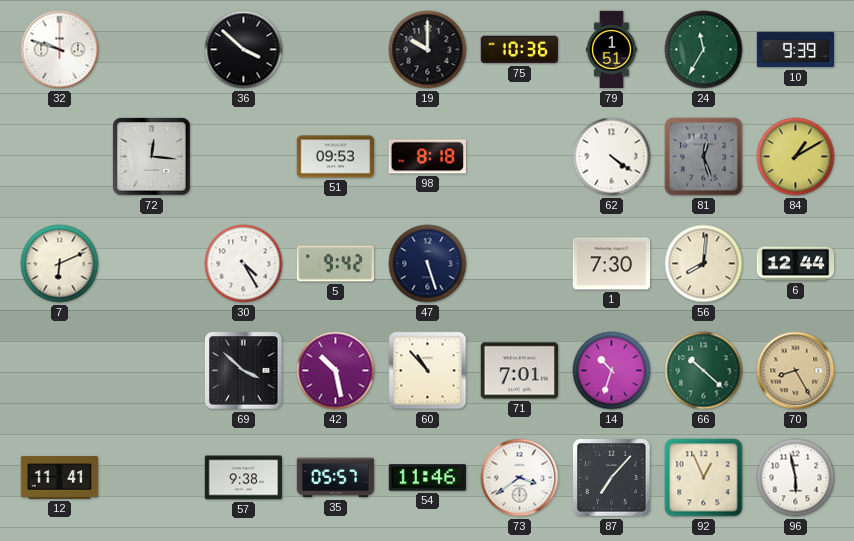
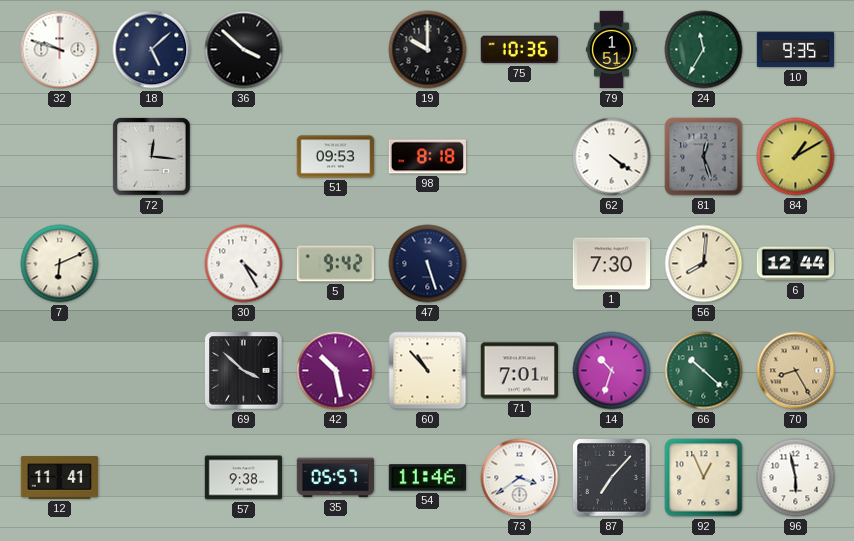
18: none -> 5:08 (152, 50)
10: 9:39 -> 9:35 (796, 50)
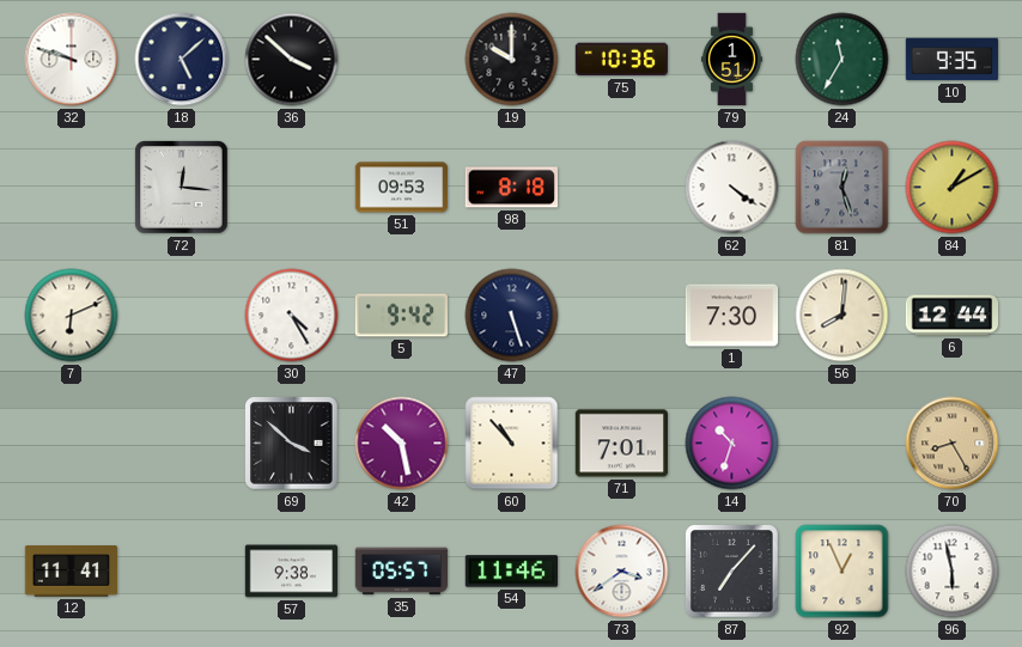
66: 10:22 -> none (704, 371)
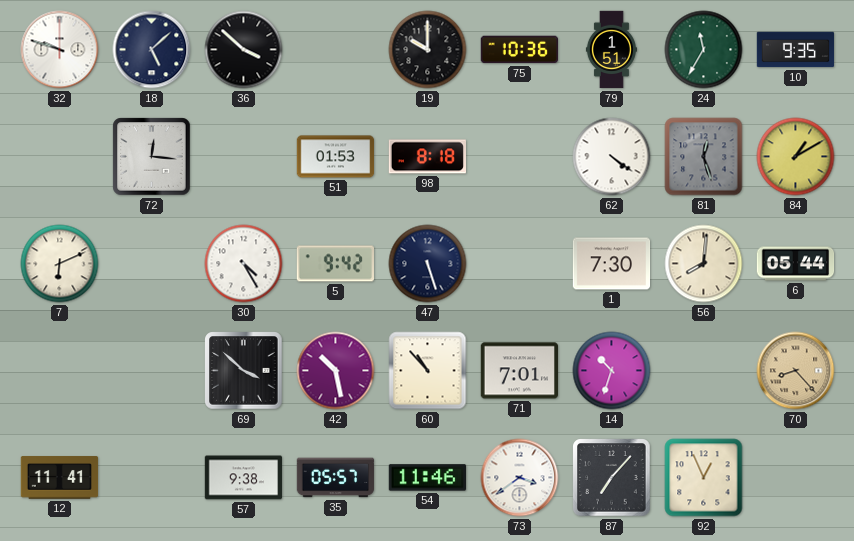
51: 09:53 -> 01:53 (336, 157)
6: 12:44 -> 05:44 (796, 264)
70: 8:25 -> 8:23 (796, 371)
96: 5:58 -> none (953, 572)
